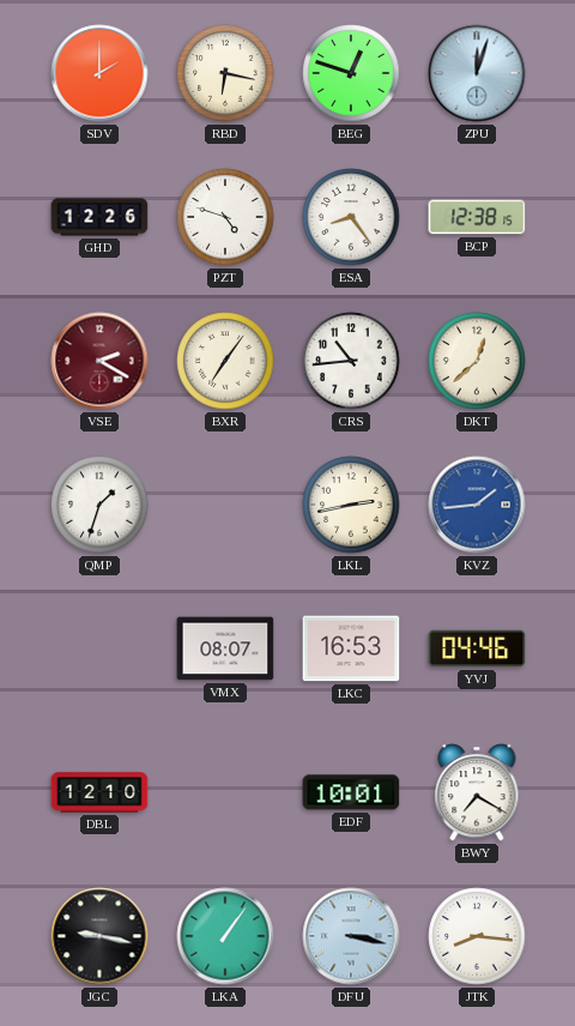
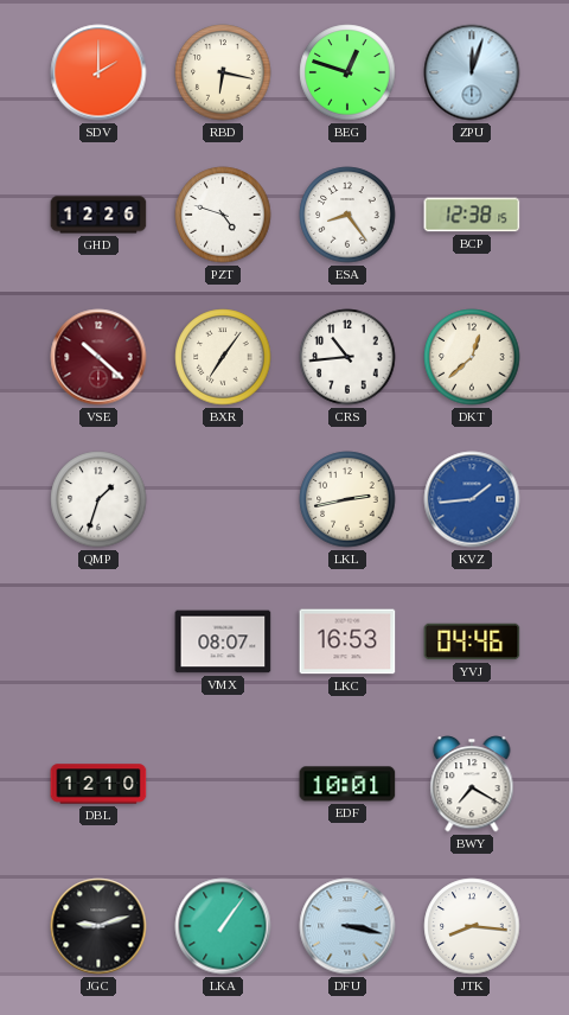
VSE: 2:20 -> 10:22 (98, 357)
JGC: 9:17 -> 9:12 (98, 926)
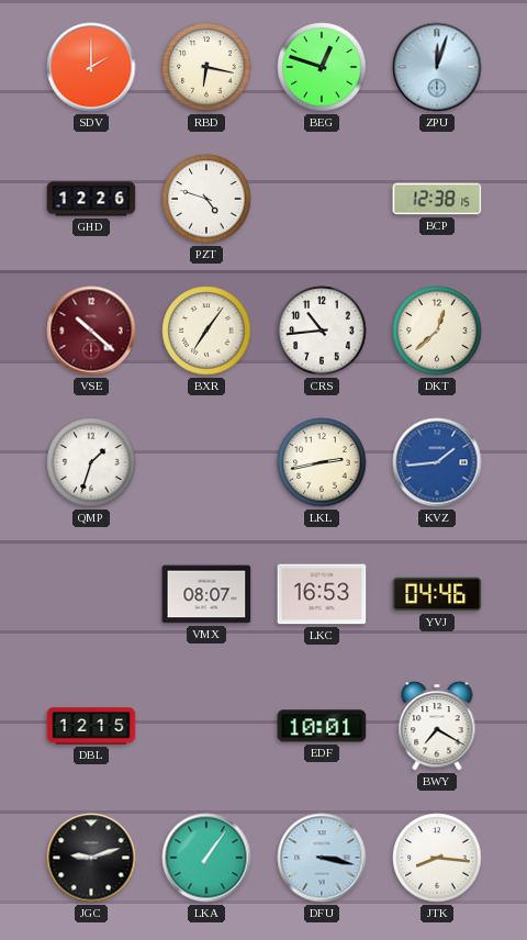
ESA: 8:24 -> none (347, 215)
DBL: 12:10 -> 12:15 (91, 726)
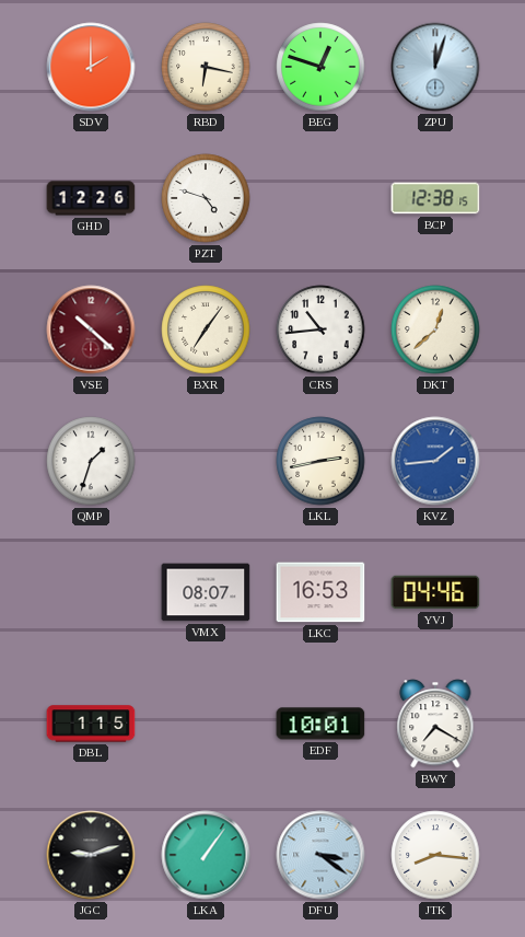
DBL: 12:15 -> 1:15 (91, 724)
DFU: 3:17 -> 3:21 (320, 855)
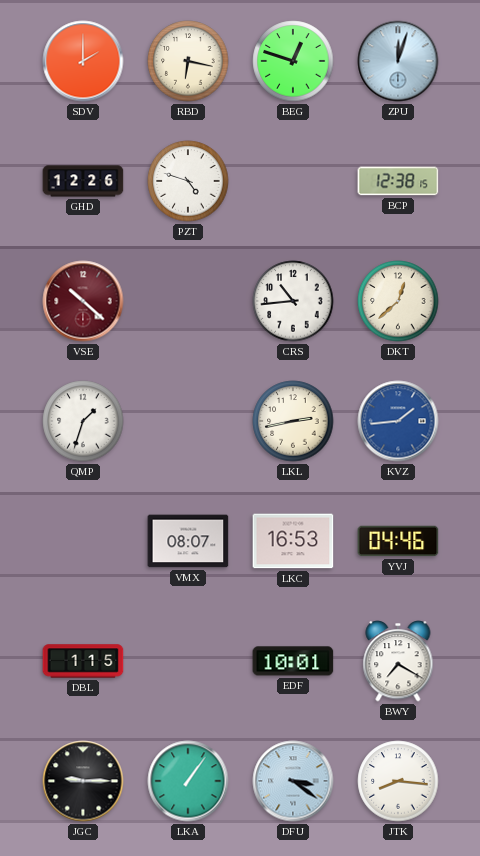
BXR: 7:06 -> none (206, 329)
JGC: 9:12 -> 9:15 (83, 781)
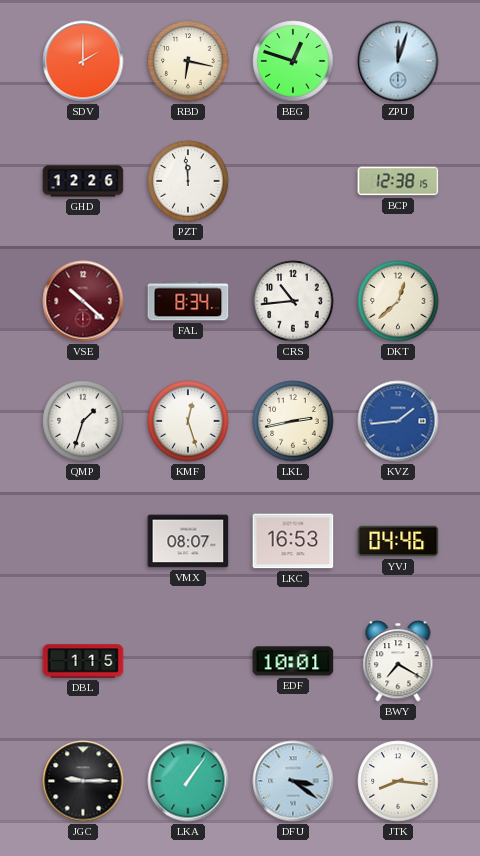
PZT: 4:48 -> 11:59 (188, 181)
FAL: none -> 8:34 (188, 301)
KMF: none -> 12:27 (188, 421)
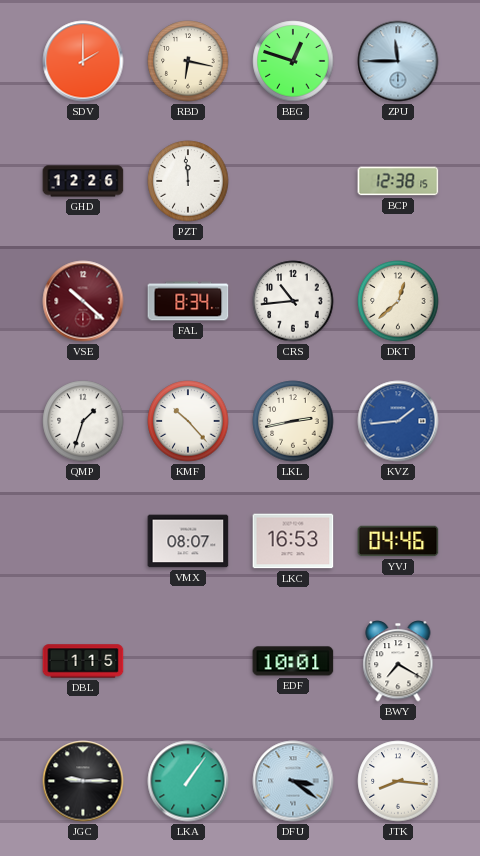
ZPU: 12:03 -> 11:45 (398, 61)
KMF: 12:27 -> 10:23 (188, 421)
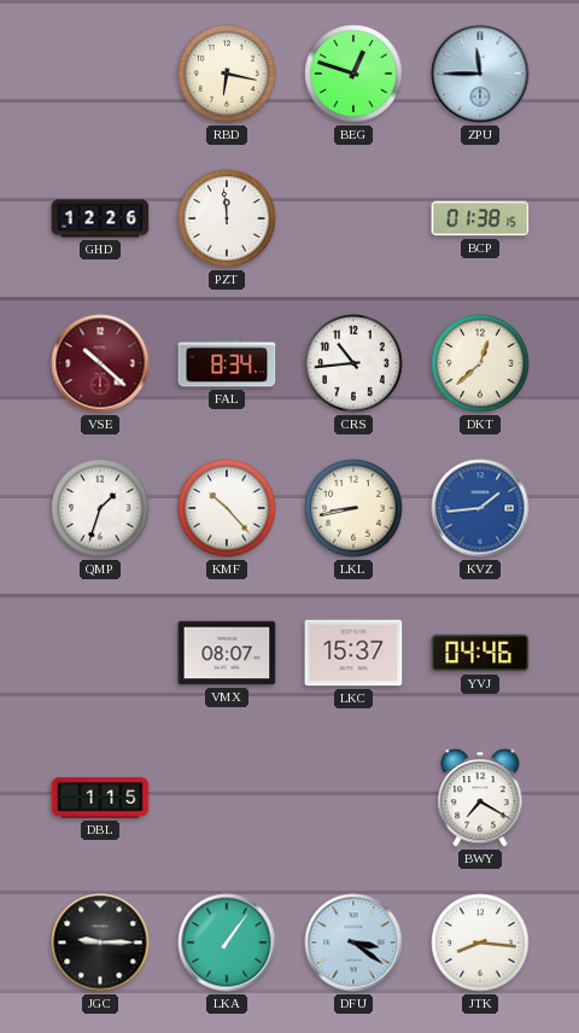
SDV: 2:00 -> none (83, 61)
BCP: 12:38 -> 01:38 (480, 218)
LKL: 2:43 -> 8:43 (353, 508)
LKC: 16:53 -> 15:37 (353, 653)
EDF: 10:01 -> none (293, 661)
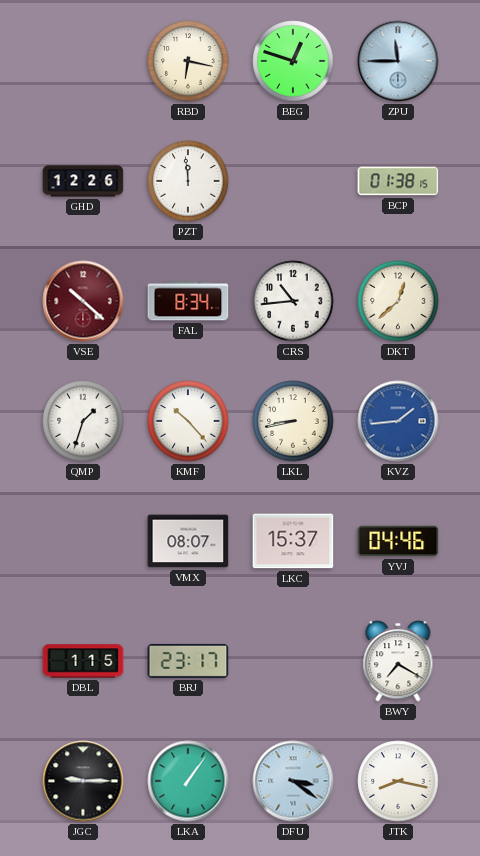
BRJ: none -> 23:17 (188, 661)
JTK: 8:16 -> 8:17 (398, 781)
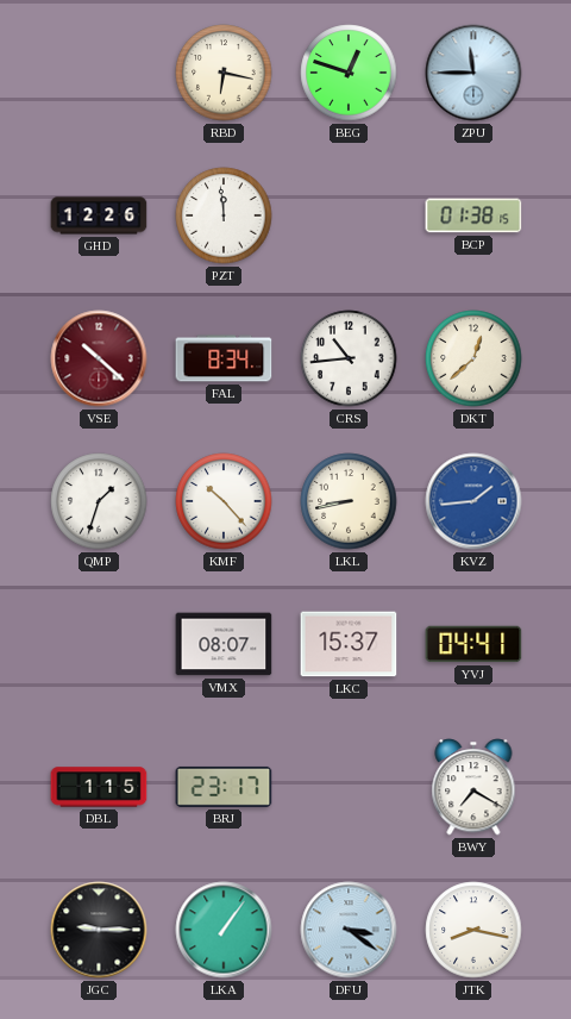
YVJ: 04:46 -> 04:41 (473, 644)
